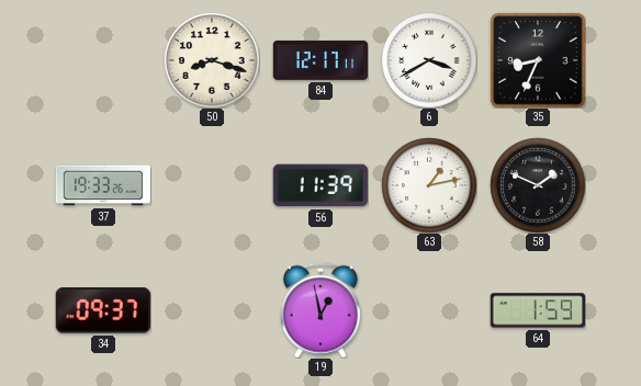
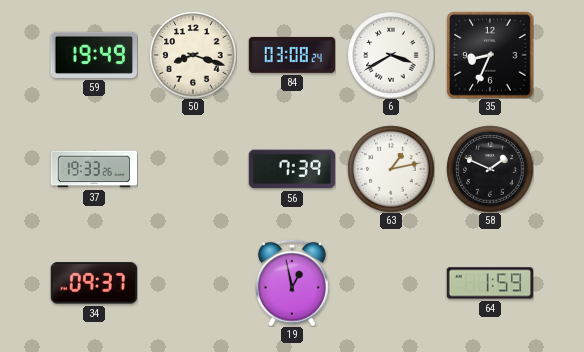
59: none -> 19:49 (93, 55)
84: 12:17 -> 03:08 (291, 55)
56: 11:39 -> 7:39 (292, 169)
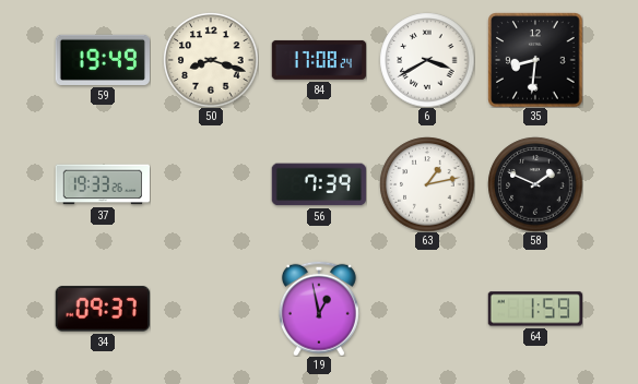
84: 03:08 -> 17:08 (318, 60)
35: 8:34 -> 8:31 (535, 60)
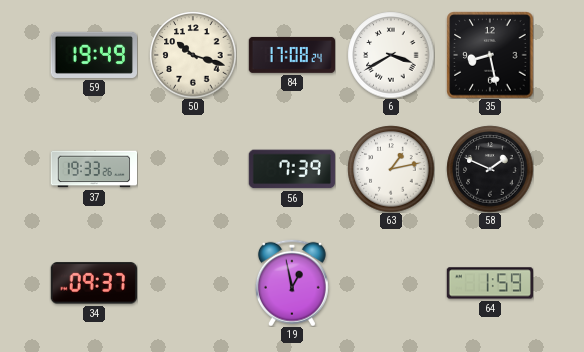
50: 8:18 -> 10:18 (193, 55)
35: 8:31 -> 8:28 (490, 55)
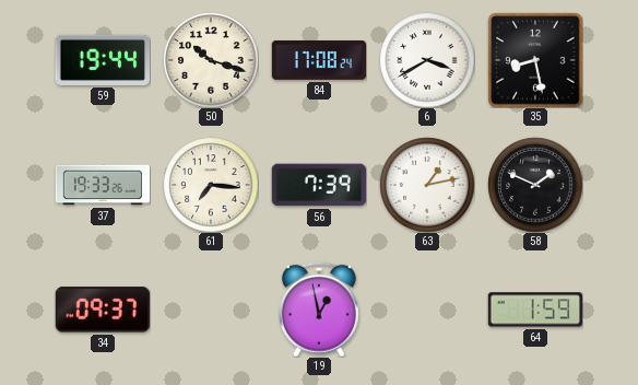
59: 19:49 -> 19:44 (102, 60)
61: none -> 7:16 (211, 185)
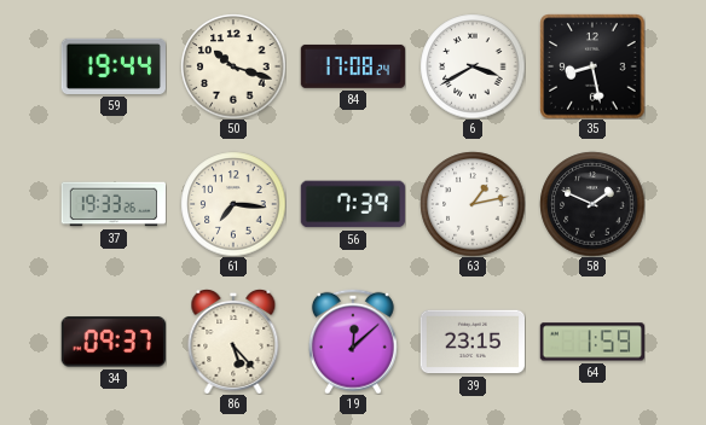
86: none -> 5:23 (233, 342)
19: 12:58 -> 12:08 (353, 342)
39: none -> 23:15 (471, 342)
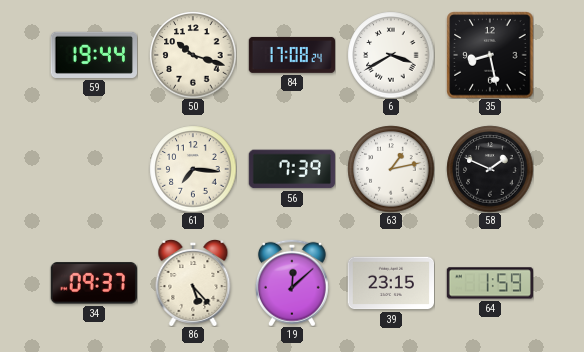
37: 19:33 -> none (112, 204)
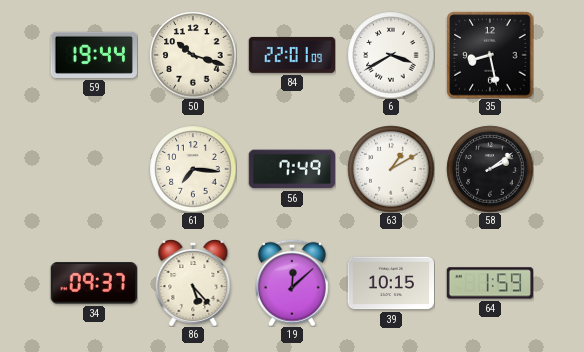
84: 17:08 -> 22:01 (291, 55)
56: 7:39 -> 7:49 (292, 169)
63: 1:13 -> 1:10 (391, 169)
58: 1:49 -> 2:09 (490, 169)
39: 23:15 -> 10:15 (390, 283)
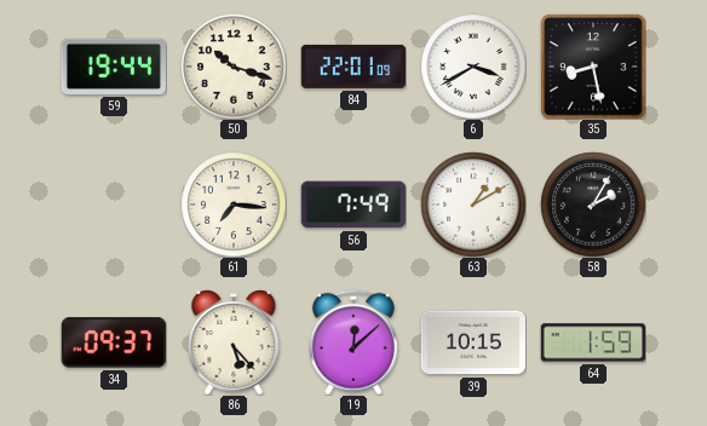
58: 2:09 -> 2:05 (593, 205)
